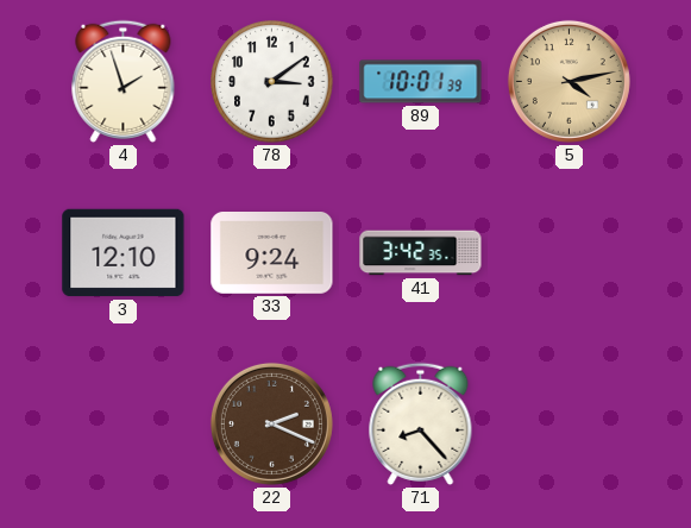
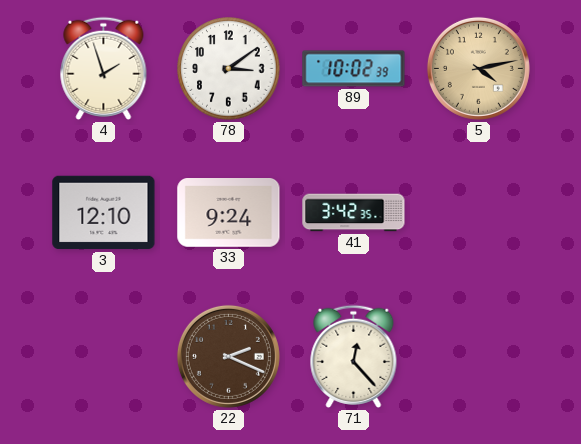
89: 10:01 -> 10:02 (354, 69)
71: 8:23 -> 12:23 (354, 356)
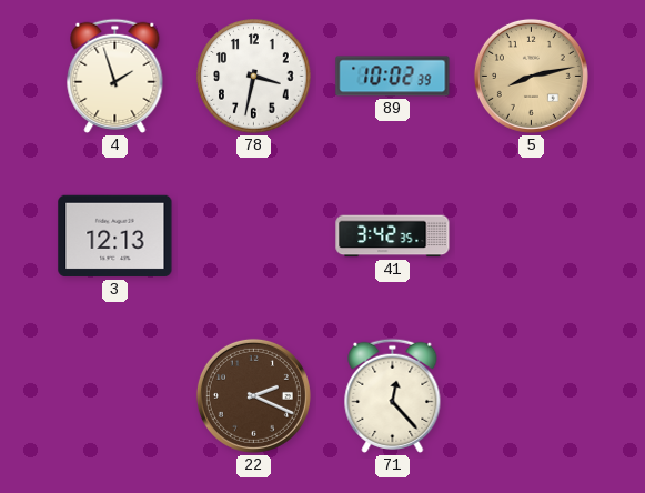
78: 3:09 -> 3:32 (254, 77)
5: 4:13 -> 8:13 (531, 76)
3: 12:10 -> 12:13 (115, 237)
33: 9:24 -> none (229, 213)
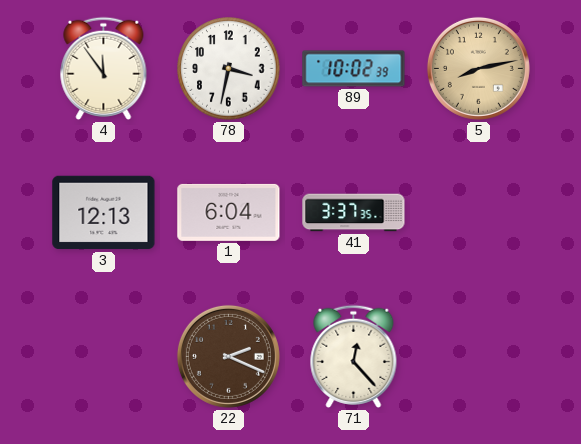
4: 1:57 -> 11:54 (104, 68)
1: none -> 6:04 (229, 212)
41: 3:42 -> 3:37 (354, 213)
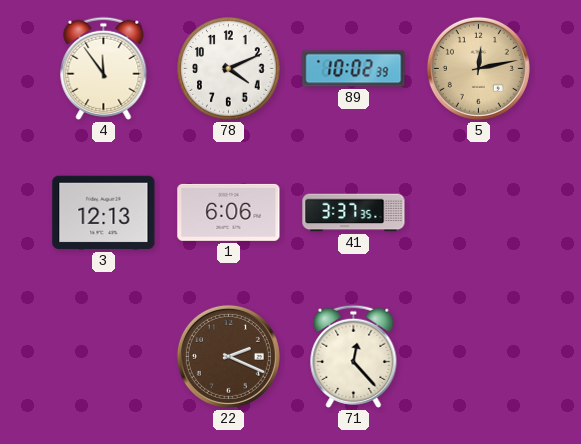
78: 3:32 -> 4:11 (229, 69)
5: 8:13 -> 12:13 (478, 68)
1: 6:04 -> 6:06 (229, 212)
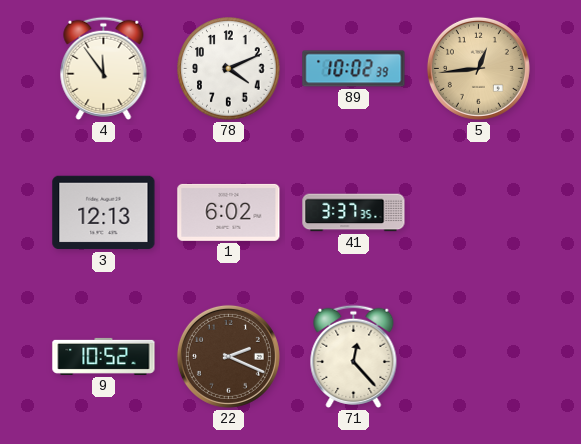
5: 12:13 -> 12:44 (478, 68)
1: 6:06 -> 6:02 (229, 212)
9: none -> 10:52 (104, 356)
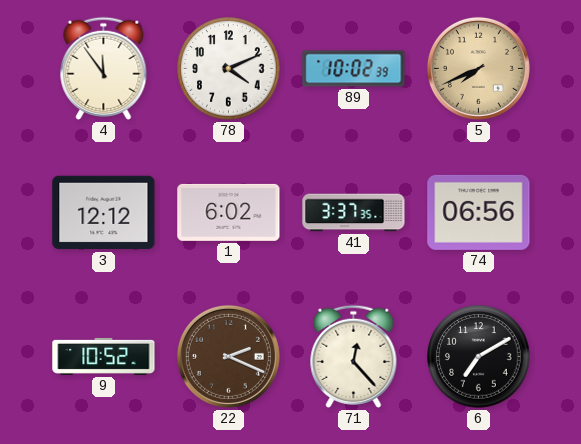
5: 12:44 -> 7:41 (478, 68)
3: 12:13 -> 12:12 (104, 213)
74: none -> 06:56 (479, 212)
6: none -> 7:10 (479, 357)
